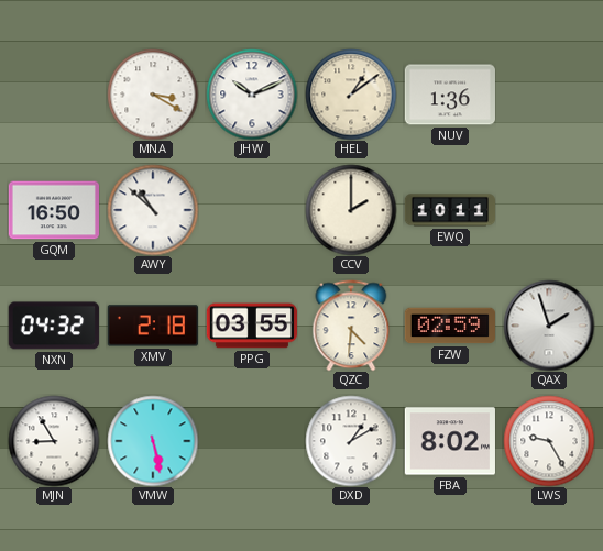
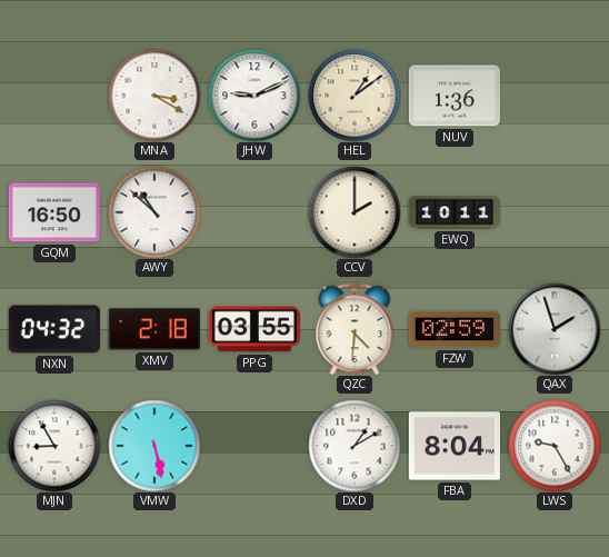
JHW: 10:11 -> 9:11 (254, 96)
FBA: 8:02 -> 8:04 (455, 446)
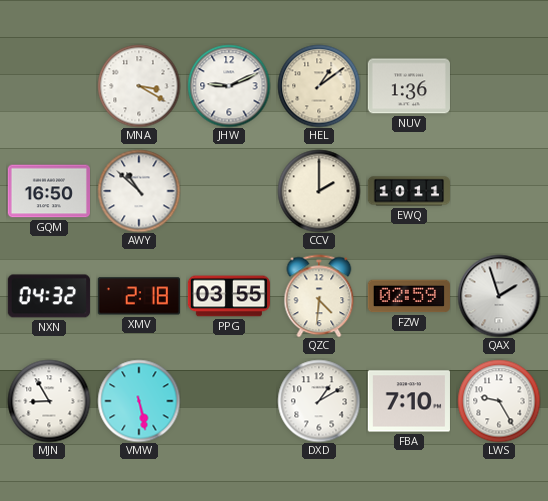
FBA: 8:04 -> 7:10 (409, 401)
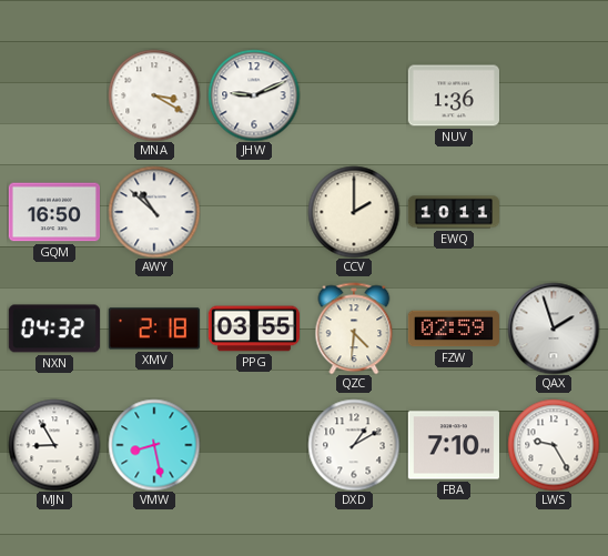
HEL: 1:09 -> none (319, 86)
VMW: 5:28 -> 8:28 (154, 445)
